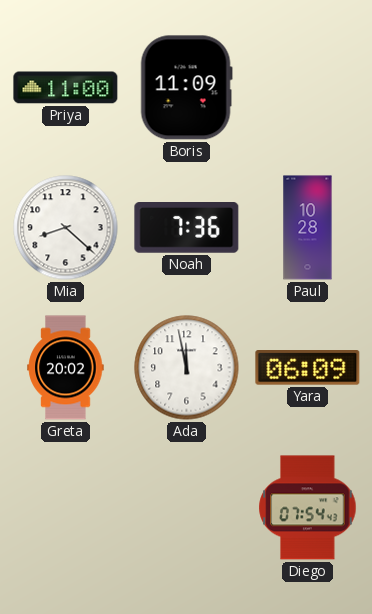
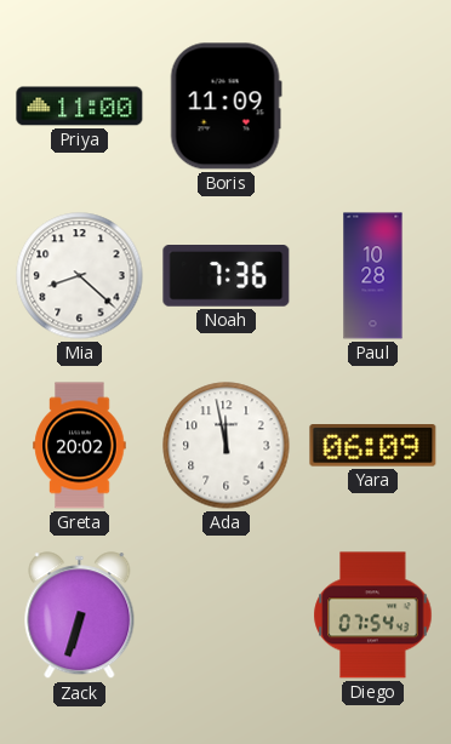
Zack: none -> 6:33 (80, 616)
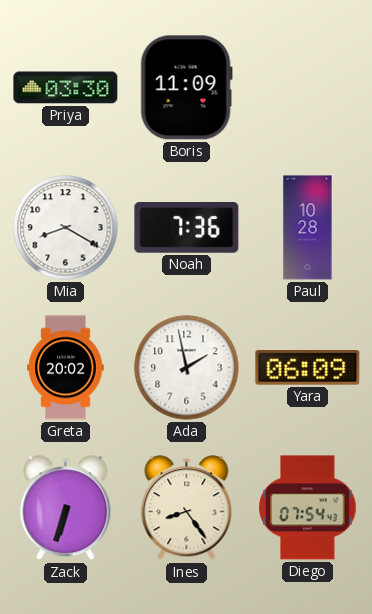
Priya: 11:00 -> 03:30 (66, 88)
Mia: 8:22 -> 8:20 (66, 228)
Ada: 11:58 -> 1:58 (187, 368)
Ines: none -> 8:24 (187, 508)
